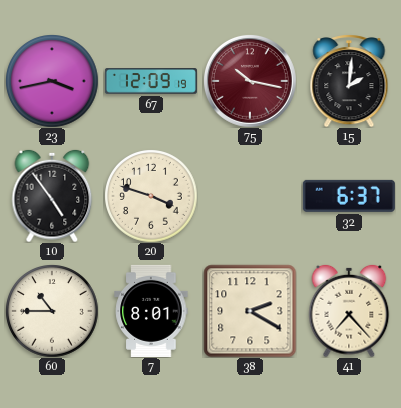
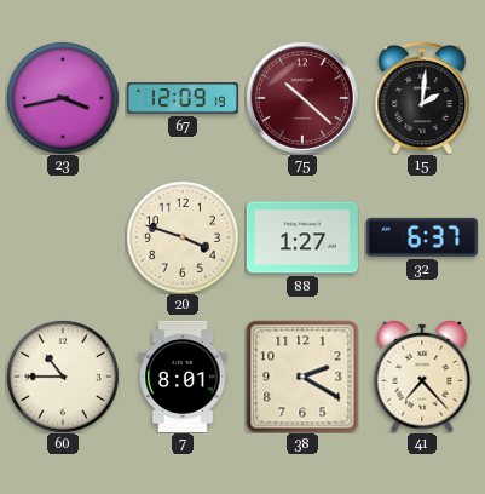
75: 10:17 -> 10:22 (302, 98)
10: 4:54 -> none (52, 196)
88: none -> 1:27 (302, 237)
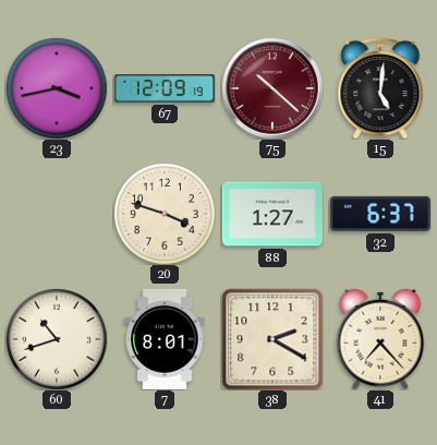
15: 2:01 -> 5:01 (380, 88)
60: 10:45 -> 10:42 (57, 339)
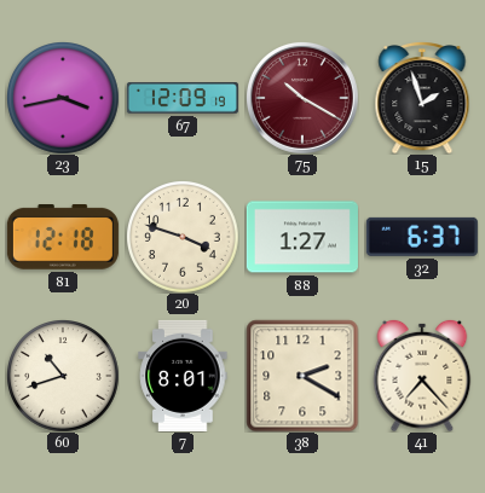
75: 10:22 -> 10:20 (302, 98)
15: 5:01 -> 1:57 (422, 98)
81: none -> 12:18 (63, 238)
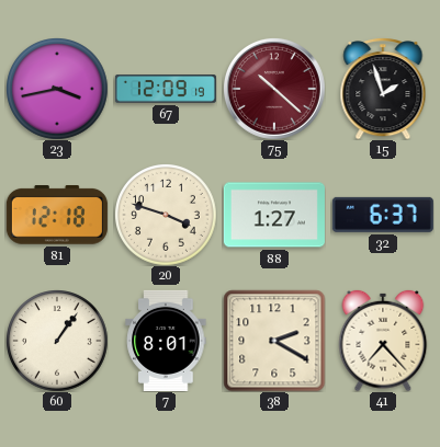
75: 10:20 -> 10:22 (274, 89)
60: 10:42 -> 1:06 (57, 341)
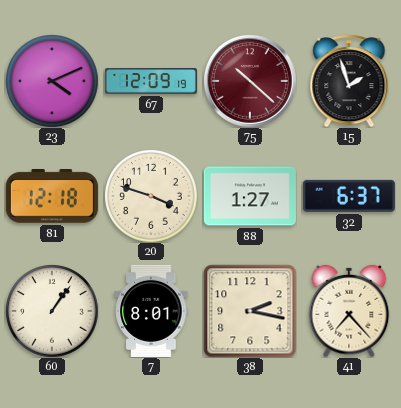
23: 3:43 -> 4:11 (52, 81)
38: 2:20 -> 2:17 (250, 311)
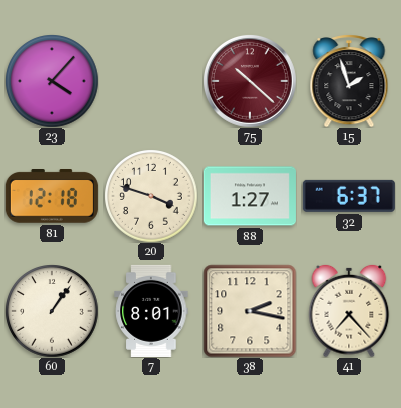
23: 4:11 -> 4:07 (52, 81)
67: 12:09 -> none (151, 81)
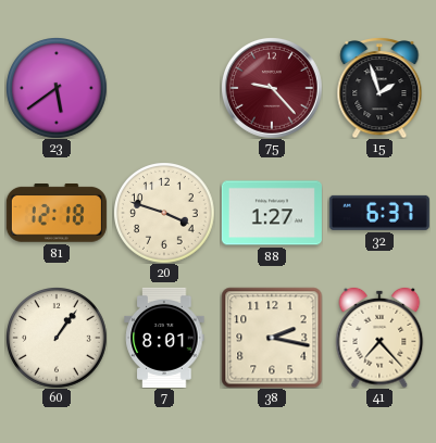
23: 4:07 -> 5:39 (57, 88)
75: 10:22 -> 9:23 (272, 88)
